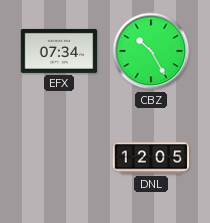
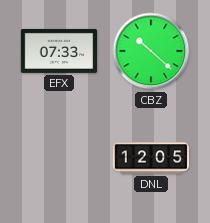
EFX: 07:34 -> 07:33 (59, 51)
CBZ: 10:25 -> 10:22 (151, 51)
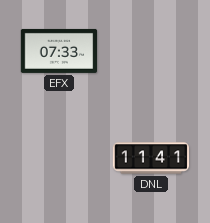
CBZ: 10:22 -> none (151, 51)
DNL: 12:05 -> 11:41 (151, 158)
